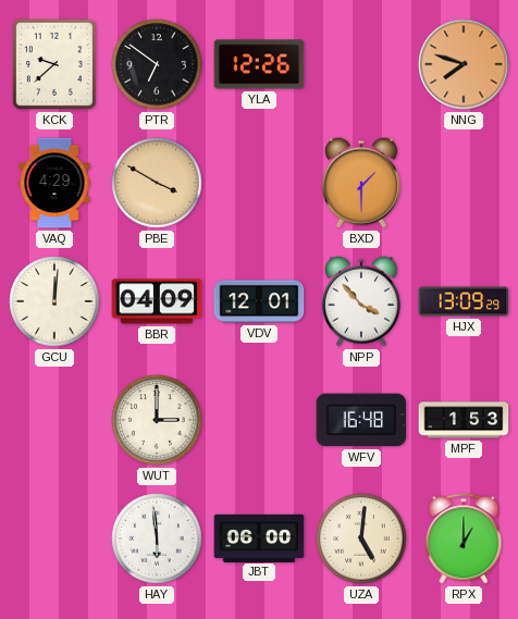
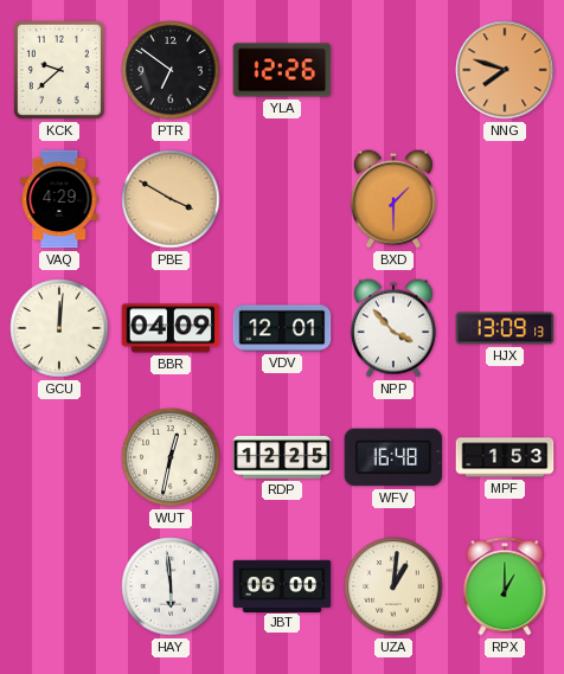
HJX: 13:09:29 -> 13:09:13 (505, 328)
WUT: 3:00 -> 12:32 (171, 457)
RDP: none -> 12:25 (282, 458)
UZA: 5:01 -> 1:01 (393, 586)
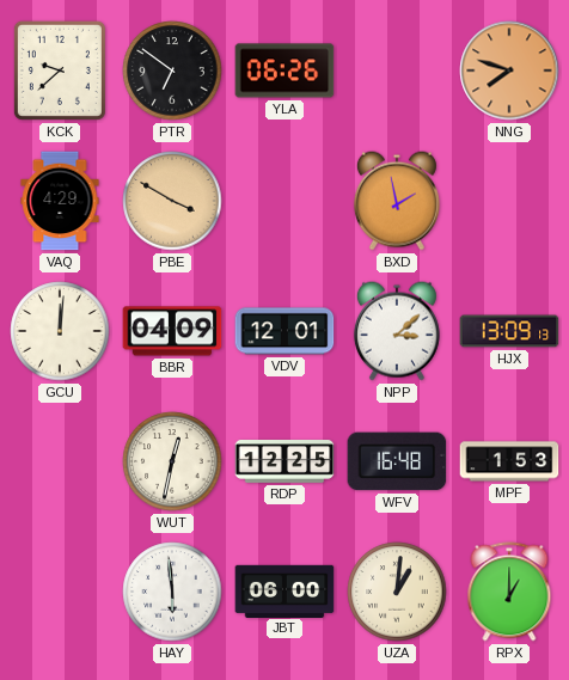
YLA: 12:26 -> 06:26 (284, 71)
BXD: 1:30 -> 1:58 (397, 201)
NPP: 3:53 -> 3:08 (397, 331)
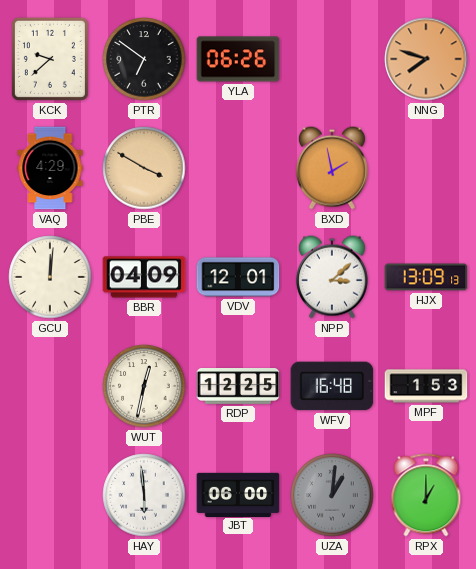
UZA dial: cream -> grey (332, 495)
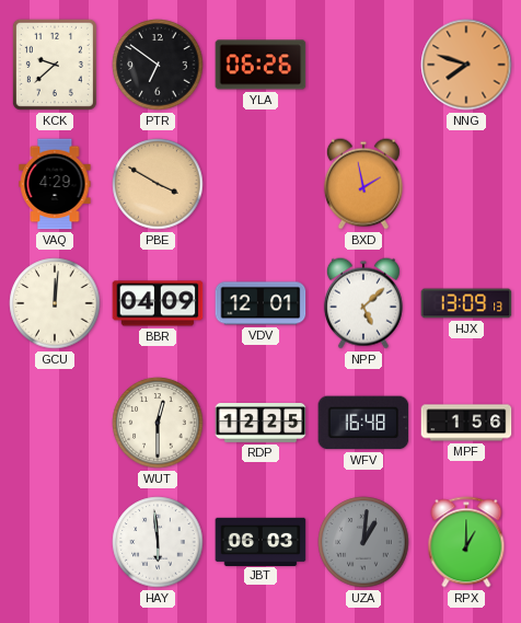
NPP: 3:08 -> 5:08 (363, 303)
WUT: 12:32 -> 12:30 (158, 423)
MPF: 1:53 -> 1:56 (466, 423)
JBT: 06:00 -> 06:03 (260, 541)
